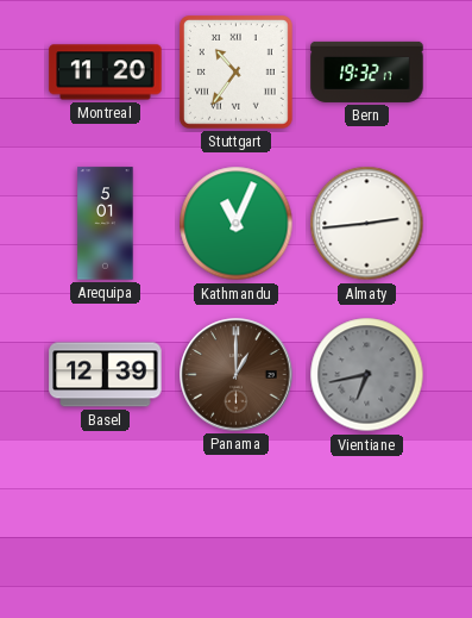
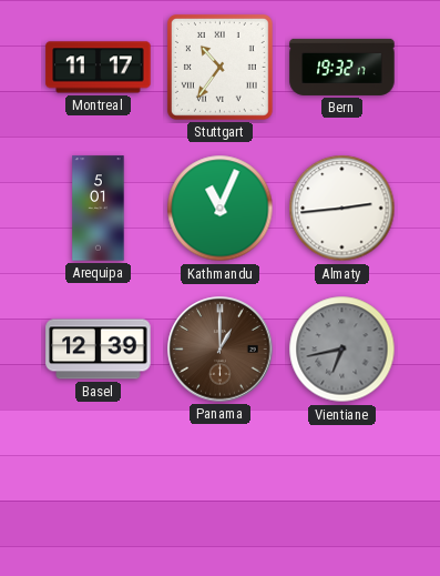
Montreal: 11:20 -> 11:17 (99, 68)
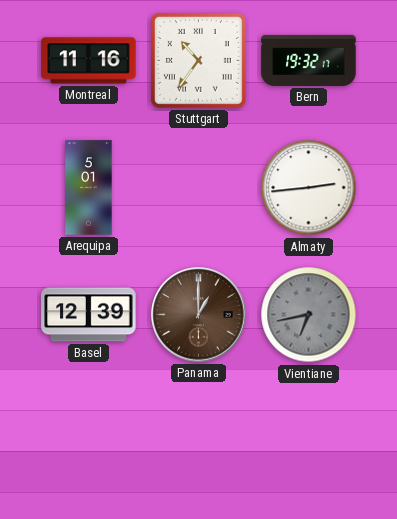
Montreal: 11:17 -> 11:16 (89, 61)
Kathmandu: 11:04 -> none (221, 209)
